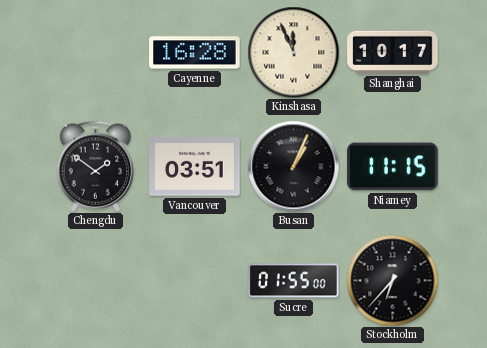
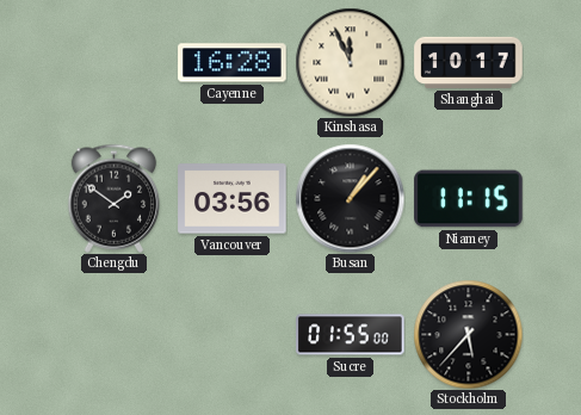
Vancouver: 03:51 -> 03:56 (233, 199)
Busan: 1:04 -> 1:07 (350, 198)
Stockholm: 6:37 -> 5:37 (468, 334)
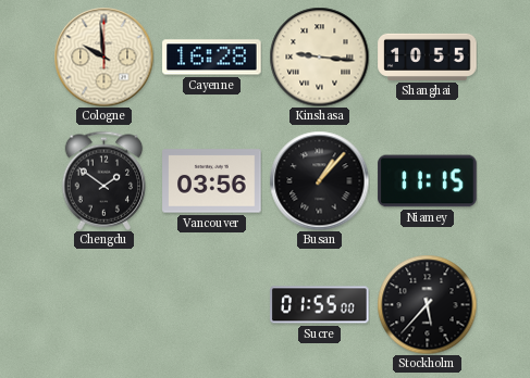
Cologne: none -> 9:59 (103, 56)
Kinshasa: 11:56 -> 9:16 (319, 56)
Shanghai: 10:17 -> 10:55 (428, 56)
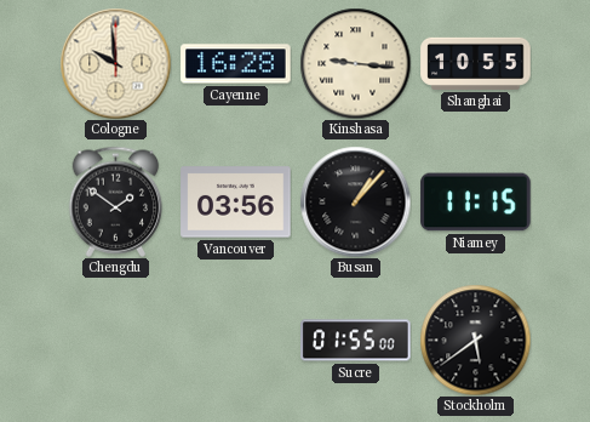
Stockholm: 5:37 -> 5:39 (475, 340)
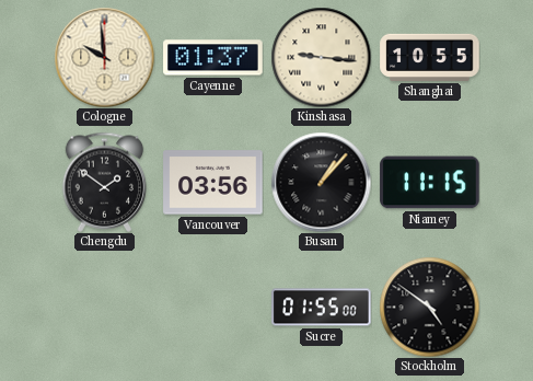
Cayenne: 16:28 -> 01:37 (213, 58)
Stockholm: 5:39 -> 4:51 (429, 307)
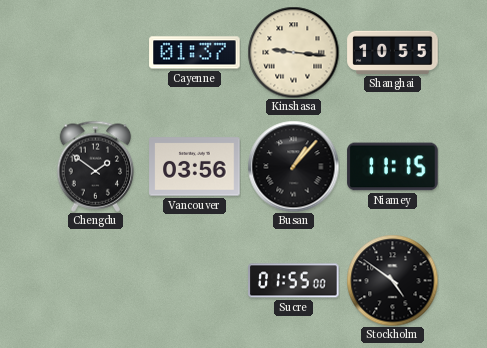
Cologne: 9:59 -> none (104, 57)
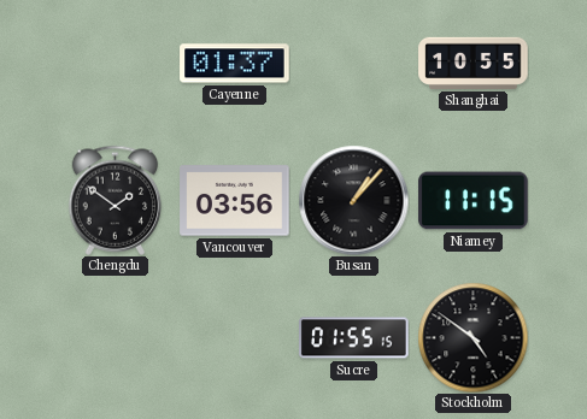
Kinshasa: 9:16 -> none (293, 52)
Sucre: 01:55:00 -> 01:55:15 (354, 338)
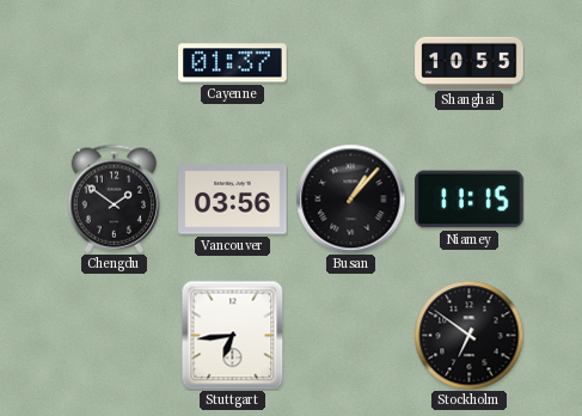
Stuttgart: none -> 6:44 (233, 335)
Sucre: 01:55 -> none (354, 338)
Stockholm: 4:51 -> 6:51 (468, 335)
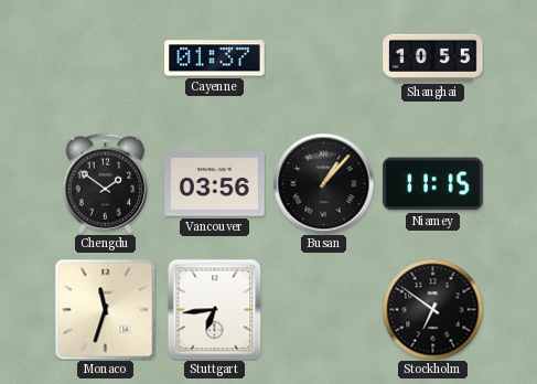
Monaco: none -> 11:33 (105, 309)
